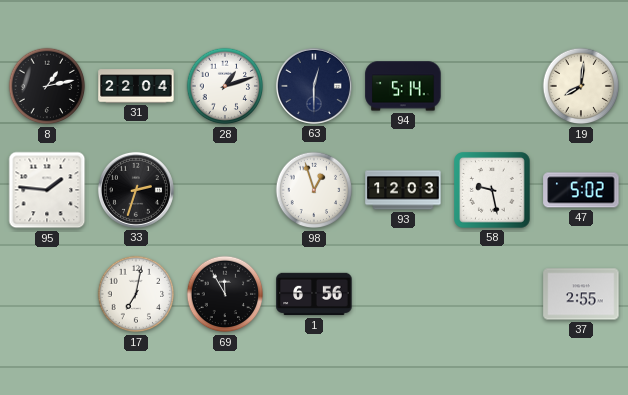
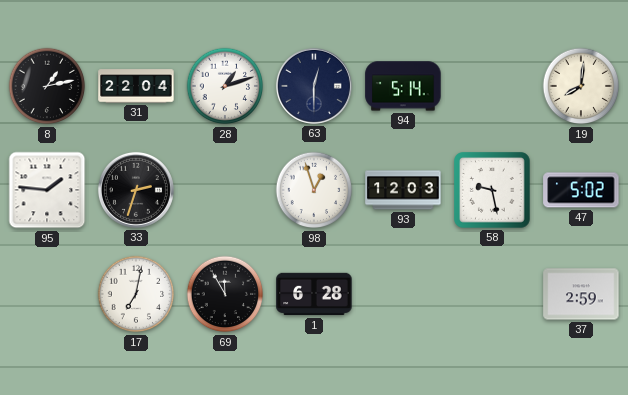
1: 6:56 -> 6:28 (314, 294)
37: 2:55 -> 2:59 (581, 294)
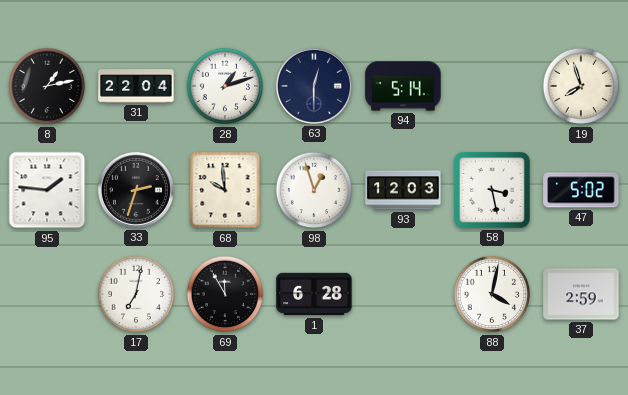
19: 8:01 -> 7:57 (581, 86)
68: none -> 9:59 (225, 190)
58: 9:28 -> 3:28 (492, 190)
88: none -> 4:02 (492, 294)
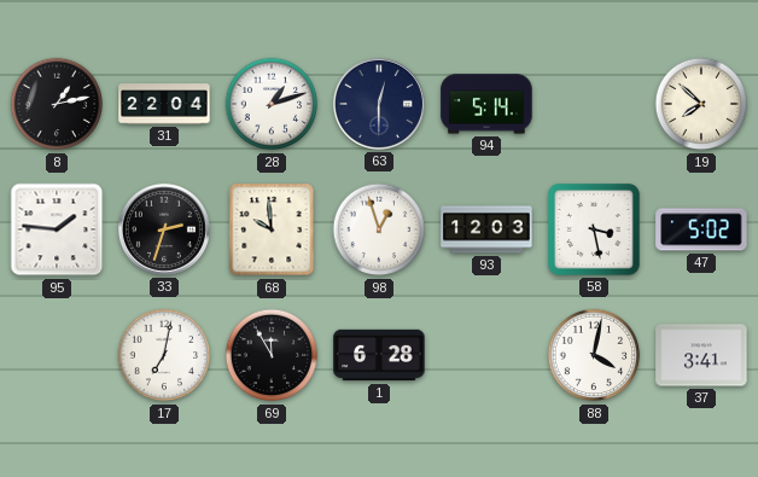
19: 7:57 -> 7:52 (701, 104)
37: 2:59 -> 3:41 (701, 355)
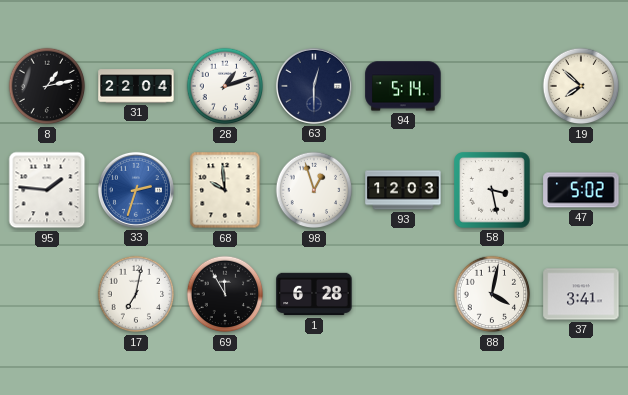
33 dial: black -> blue (136, 190)
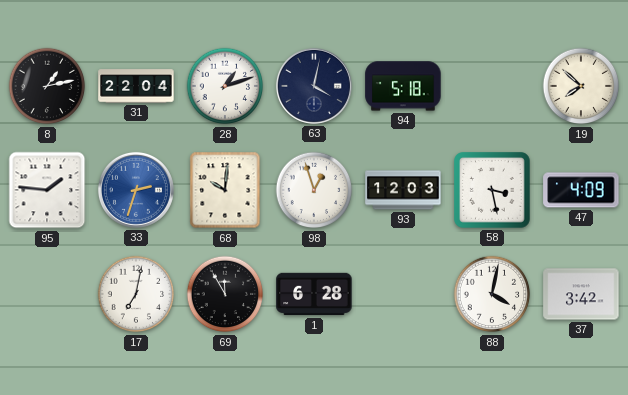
63: 12:30 -> 4:02 (314, 86)
94: 5:14 -> 5:18 (403, 86)
68: 9:59 -> 10:01 (225, 190)
47: 5:02 -> 4:09 (581, 190)
37: 3:41 -> 3:42 (581, 294)
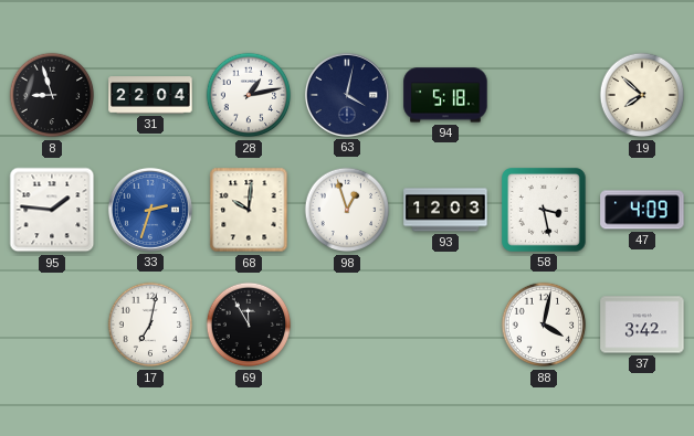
8: 1:13 -> 8:57 (52, 95)
28: 1:12 -> 1:13 (249, 95)
1: 6:28 -> none (314, 294)
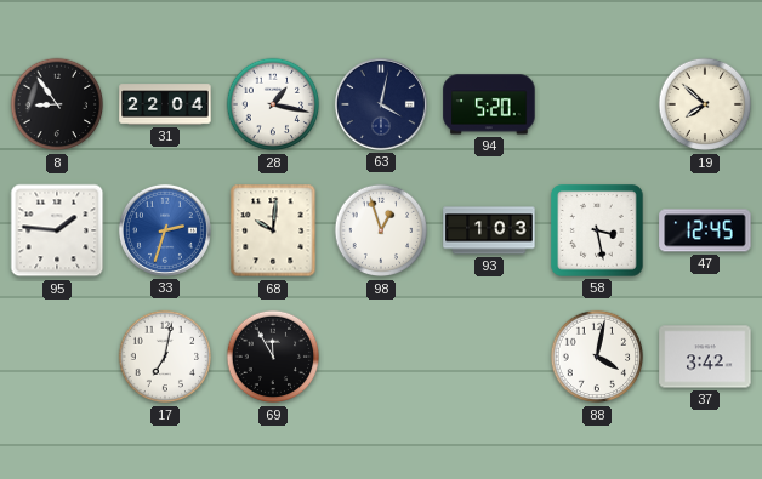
8: 8:57 -> 8:54 (57, 104)
28: 1:13 -> 1:17 (273, 104)
94: 5:18 -> 5:20 (489, 104)
93: 12:03 -> 1:03 (489, 230)
47: 4:09 -> 12:45 (705, 230)
